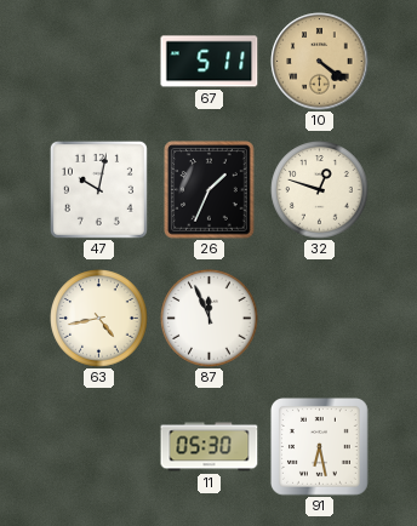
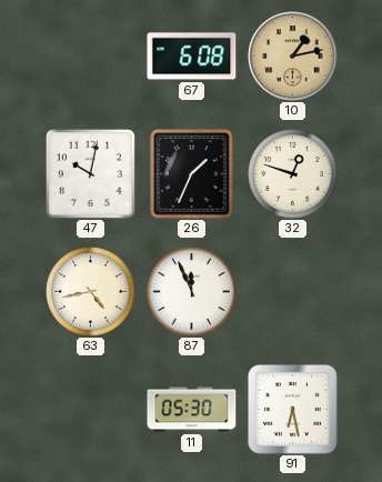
67: 5:11 -> 6:08 (192, 57)
10: 4:21 -> 1:13 (293, 57)
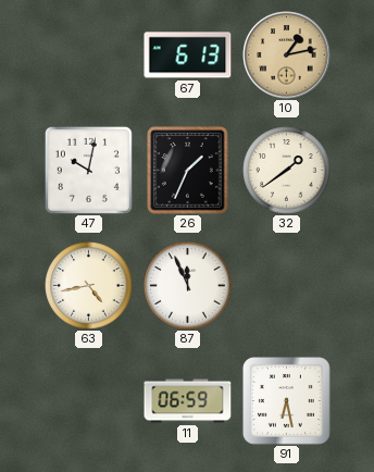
67: 6:08 -> 6:13 (188, 55)
32: 12:48 -> 1:39 (287, 171)
11: 05:30 -> 06:59 (188, 401)
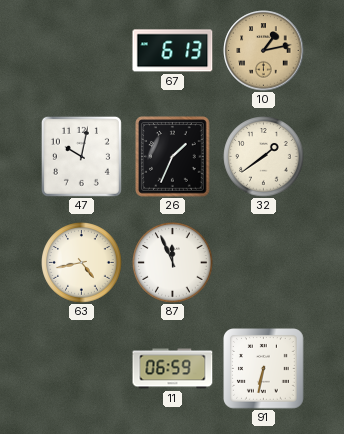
91: 6:28 -> 6:32 (264, 369)
